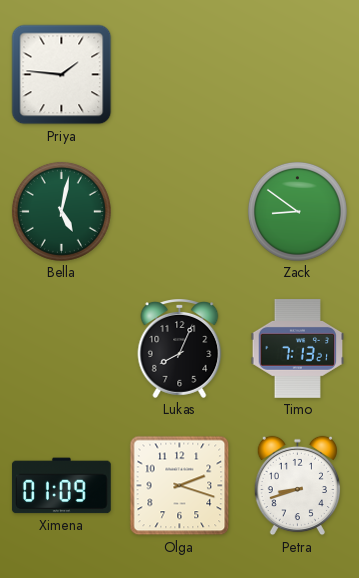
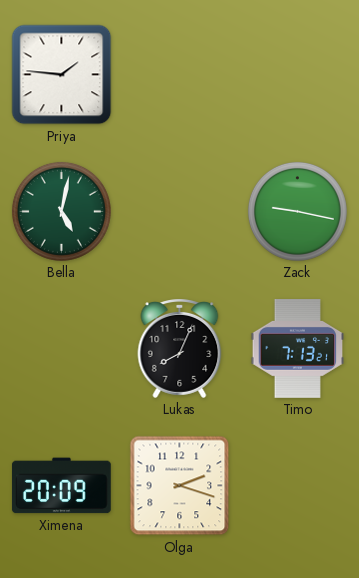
Zack: 8:51 -> 9:17 (297, 211)
Ximena: 01:09 -> 20:09 (61, 486)
Petra: 8:42 -> none (297, 486)
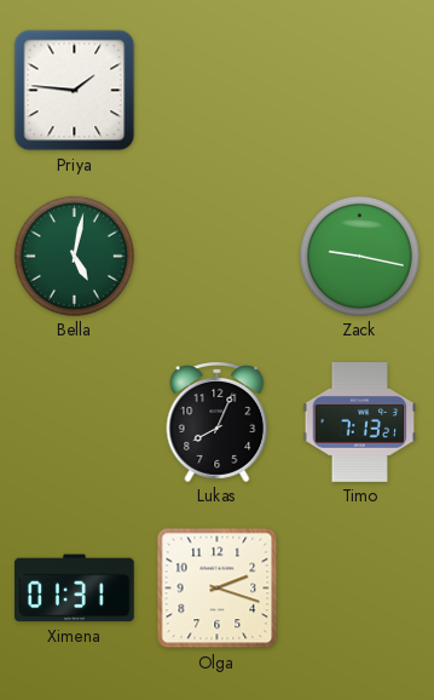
Ximena: 20:09 -> 01:31 (74, 589)
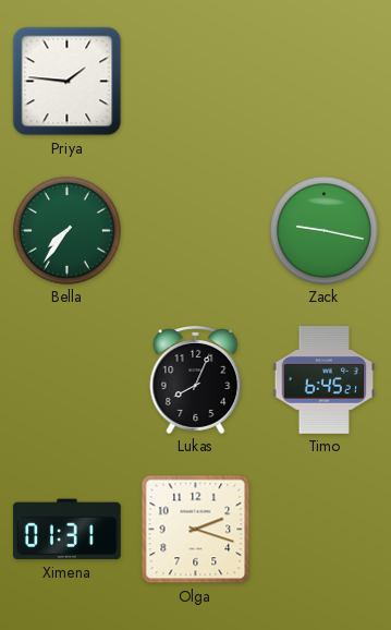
Bella: 5:02 -> 7:36 (66, 230)
Timo: 7:13 -> 6:45 (325, 380)
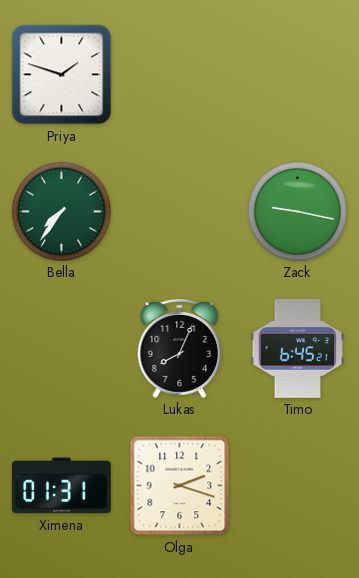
Priya: 1:46 -> 1:48 (62, 75)
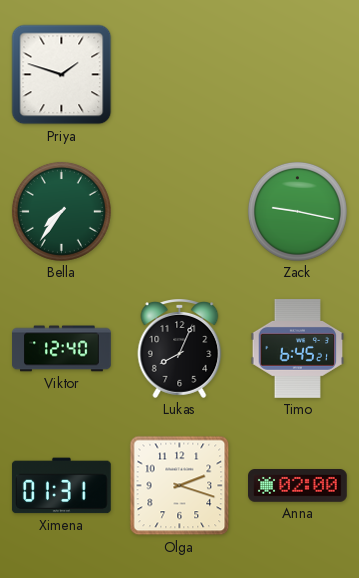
Viktor: none -> 12:40 (62, 349)
Anna: none -> 02:00 (298, 486)
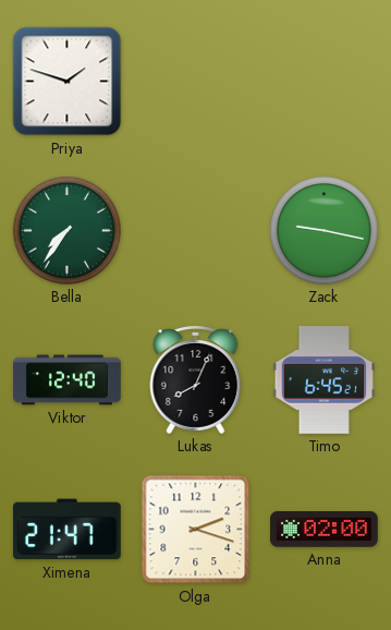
Ximena: 01:31 -> 21:47 (66, 530)
